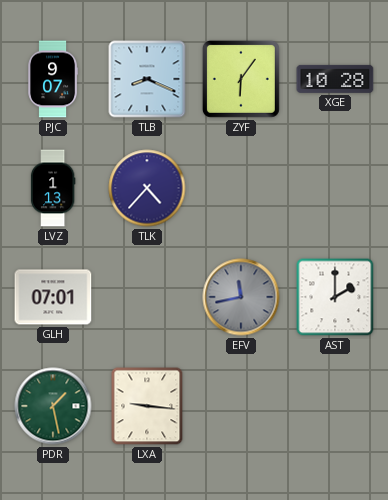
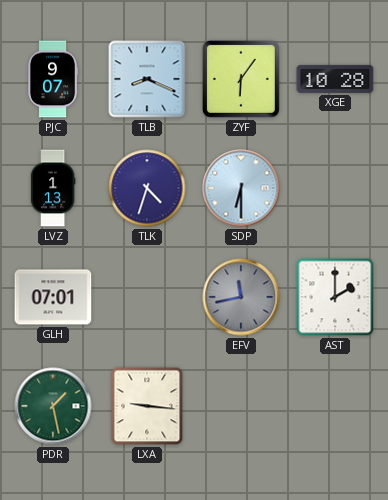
TLK: 4:37 -> 4:33 (147, 188)
SDP: none -> 6:30 (241, 188)
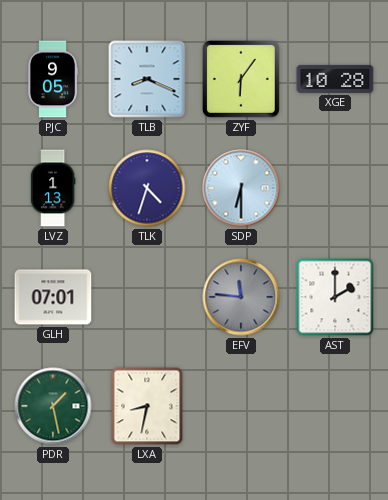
PJC: 9:07 -> 9:05 (53, 79)
EFV: 11:43 -> 11:46 (241, 297)
LXA: 9:16 -> 8:32 (147, 406)
